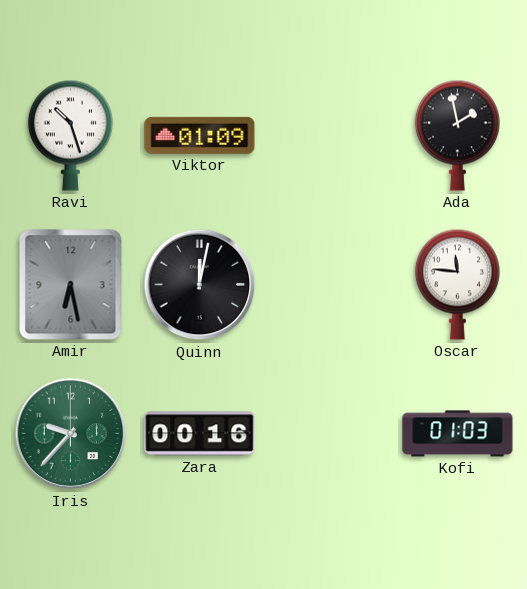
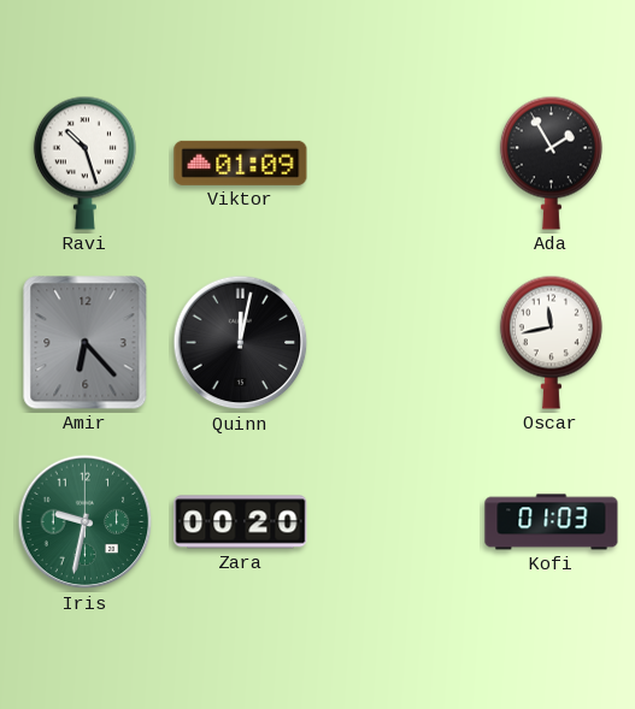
Ada: 1:58 -> 1:55 (551, 163)
Amir: 6:28 -> 6:23 (86, 343)
Oscar: 11:46 -> 11:43 (551, 342)
Iris: 9:37 -> 9:32 (86, 522)
Zara: 00:16 -> 00:20 (241, 522)
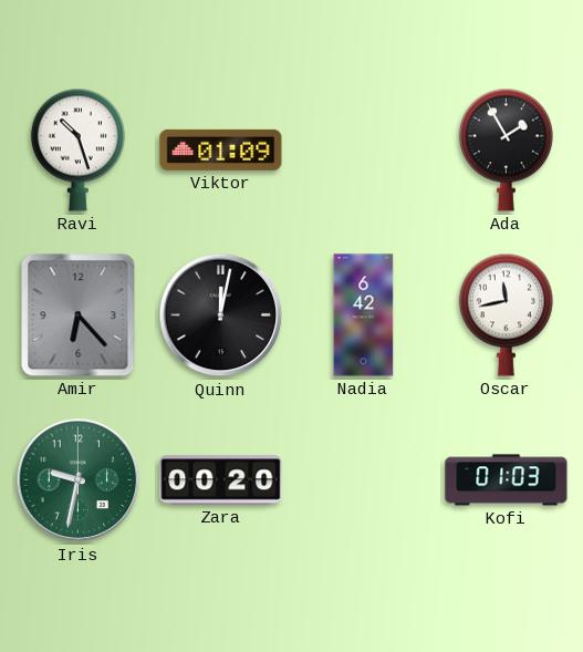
Nadia: none -> 6:42 (364, 315)
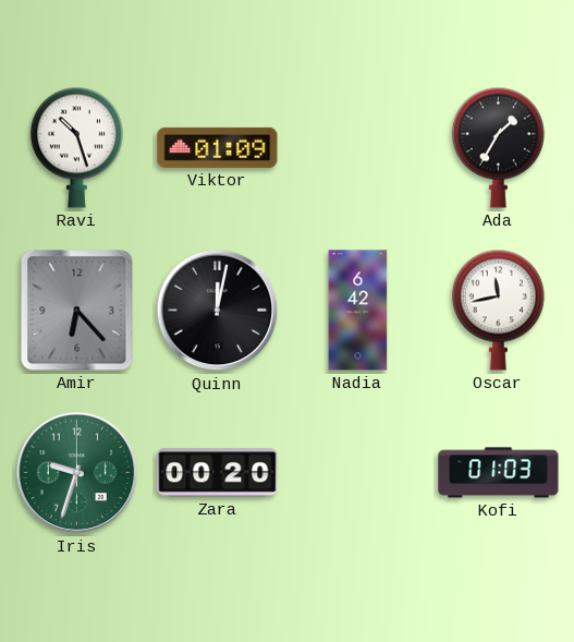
Ada: 1:55 -> 1:35 (498, 147)
Iris: 9:32 -> 9:33 (77, 473)
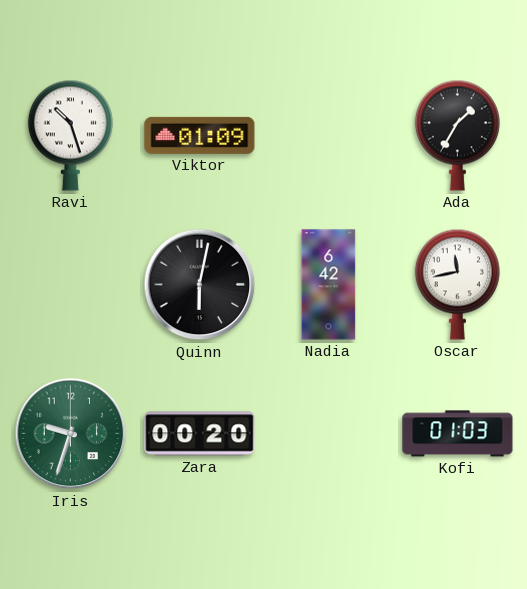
Amir: 6:23 -> none (77, 311)
Quinn: 12:02 -> 6:02 (200, 285)
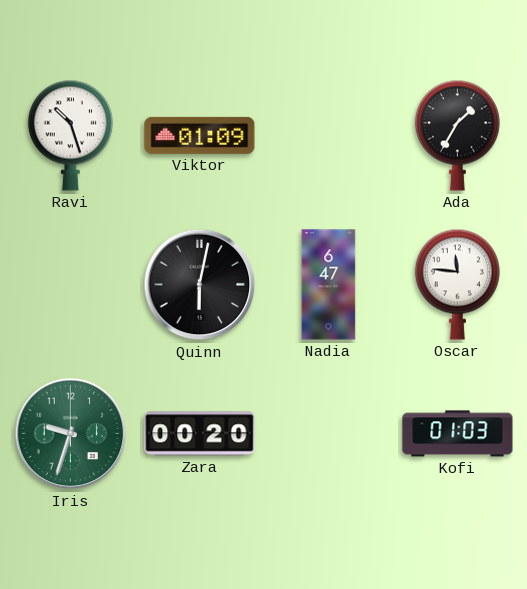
Nadia: 6:42 -> 6:47 (329, 285)
Oscar: 11:43 -> 11:46 (457, 284)
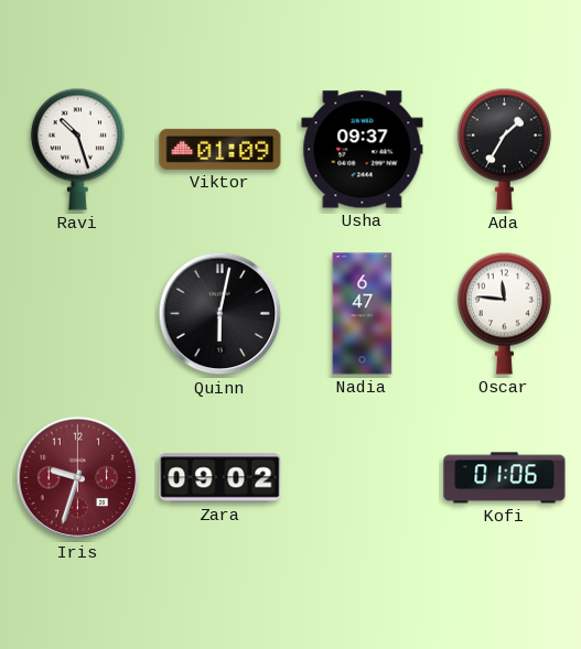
Usha: none -> 09:37 (363, 150)
Iris dial: green -> burgundy (78, 478)
Zara: 00:20 -> 09:02 (220, 478)
Kofi: 01:03 -> 01:06 (505, 478)
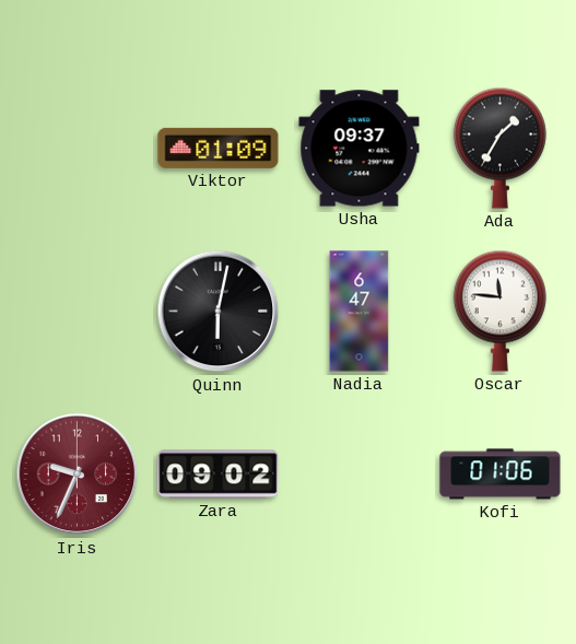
Ravi: 10:27 -> none (77, 149)
Iris: 9:33 -> 9:34 (78, 475)
